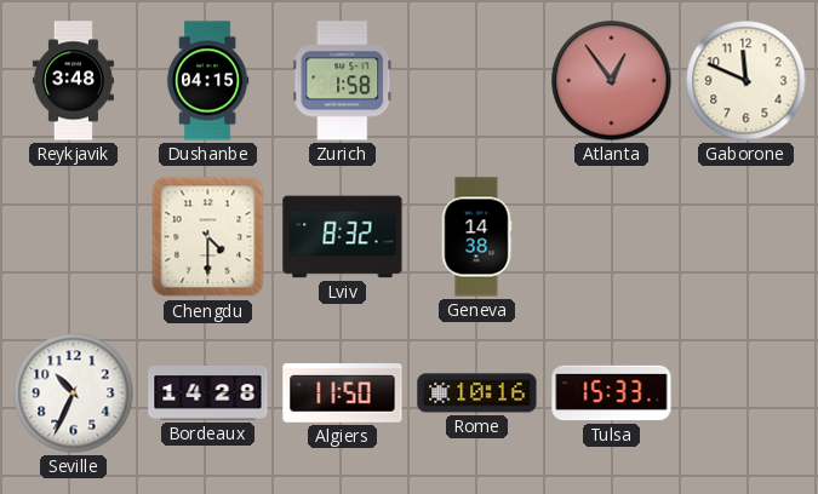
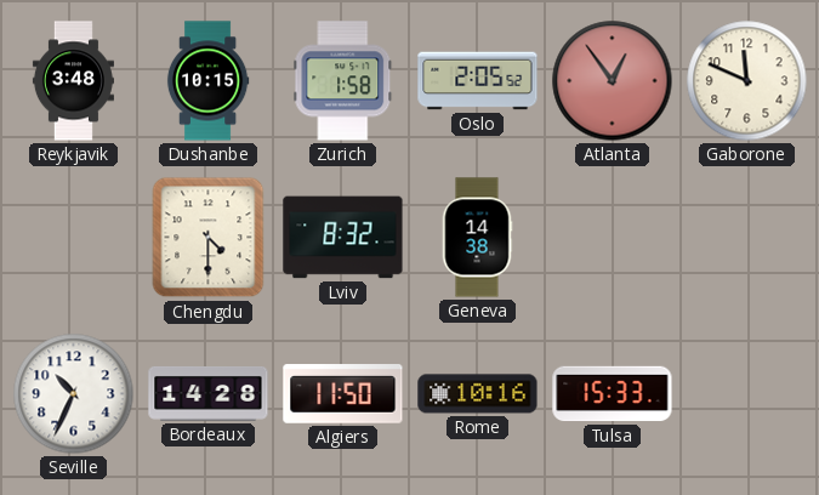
Dushanbe: 04:15 -> 10:15 (207, 81)
Oslo: none -> 2:05 (478, 81)
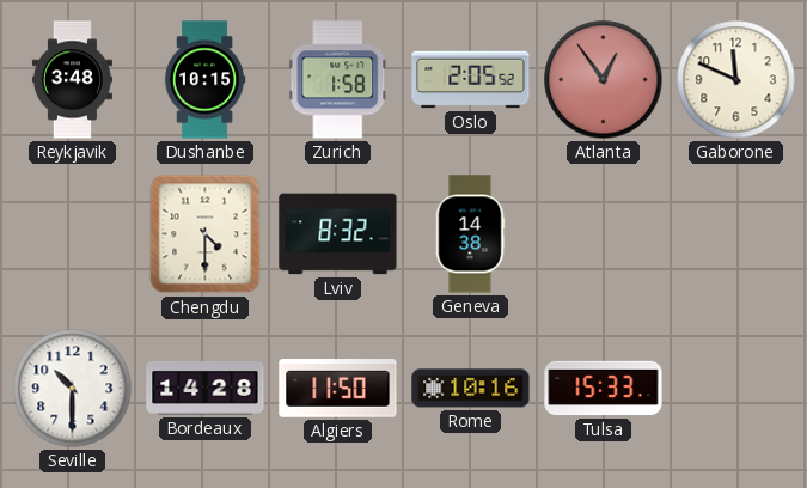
Seville: 10:34 -> 10:30 (73, 389)
